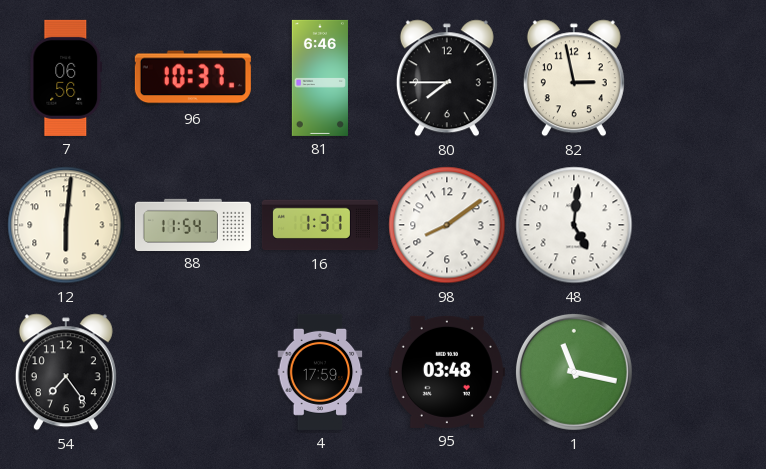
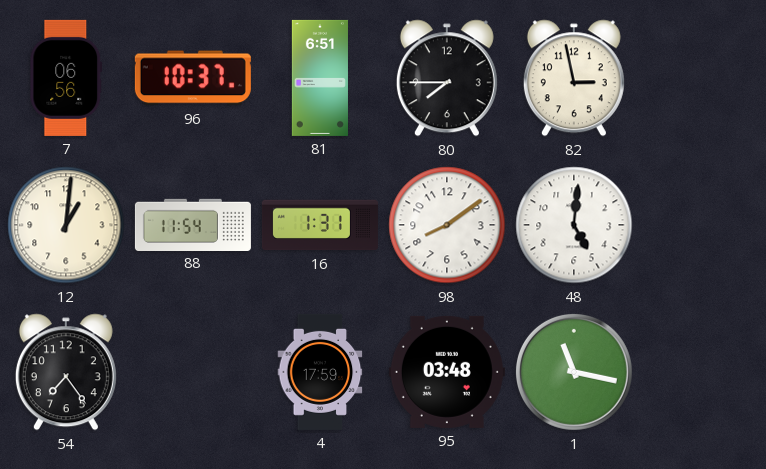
81: 6:46 -> 6:51 (320, 78)
12: 6:01 -> 1:01 (66, 225)
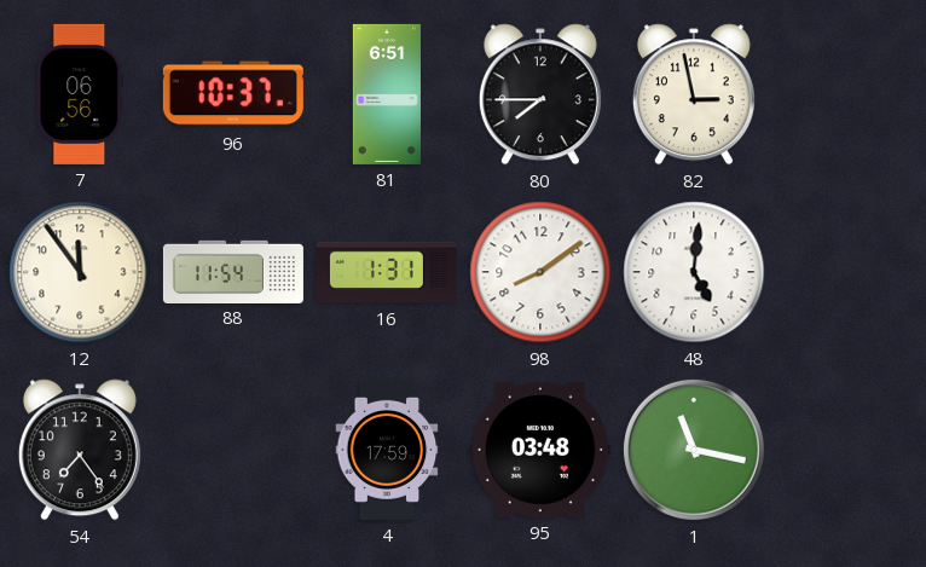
12: 1:01 -> 11:54 (80, 272)
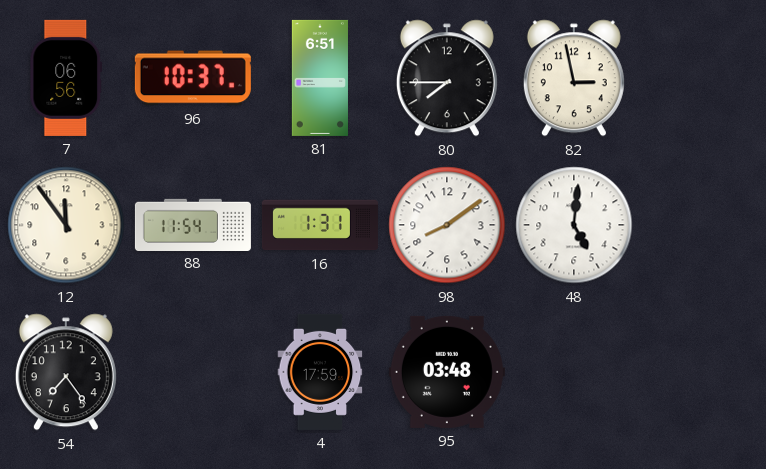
1: 11:17 -> none (694, 450)
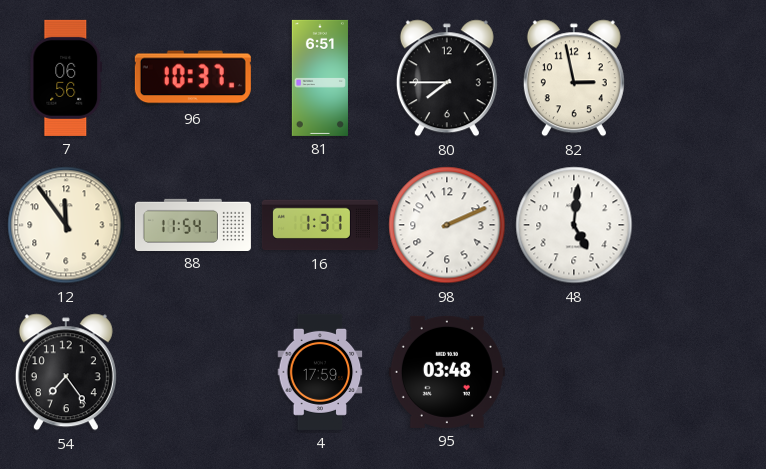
98: 8:09 -> 2:11 (447, 225)
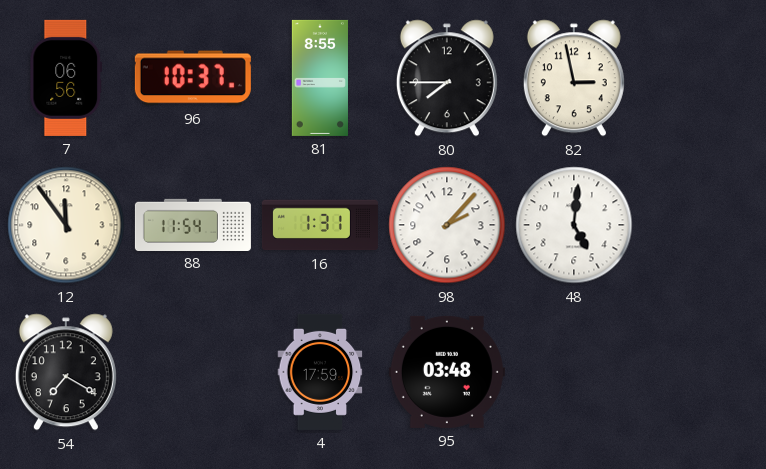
81: 6:51 -> 8:55 (320, 78)
98: 2:11 -> 2:07 (447, 225)
54: 7:24 -> 7:20 (66, 372)
